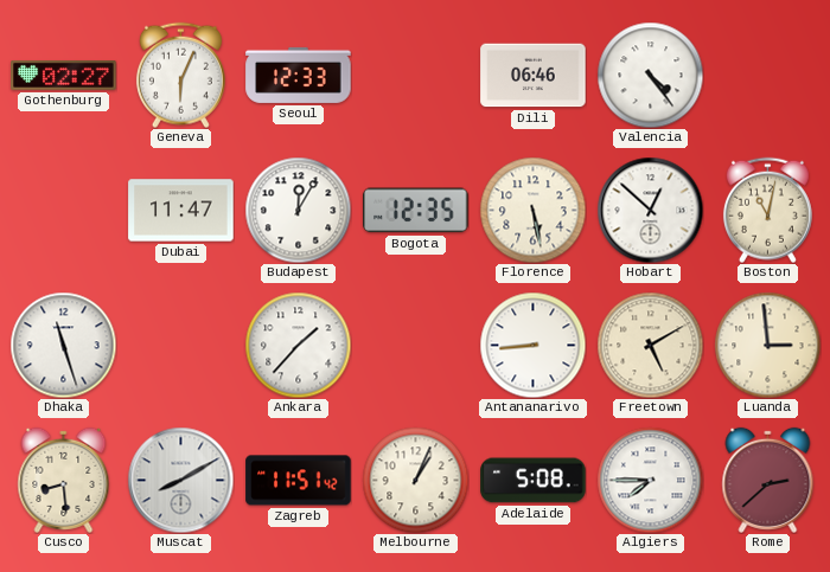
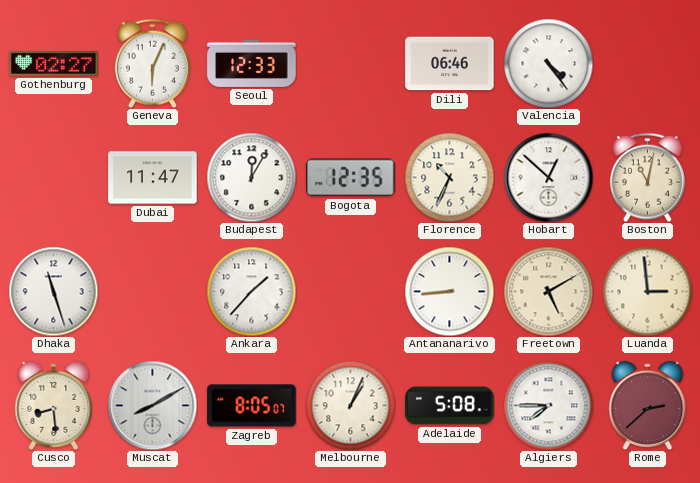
Florence: 5:28 -> 10:34 (449, 177)
Zagreb: 11:51 -> 8:05 (252, 406)
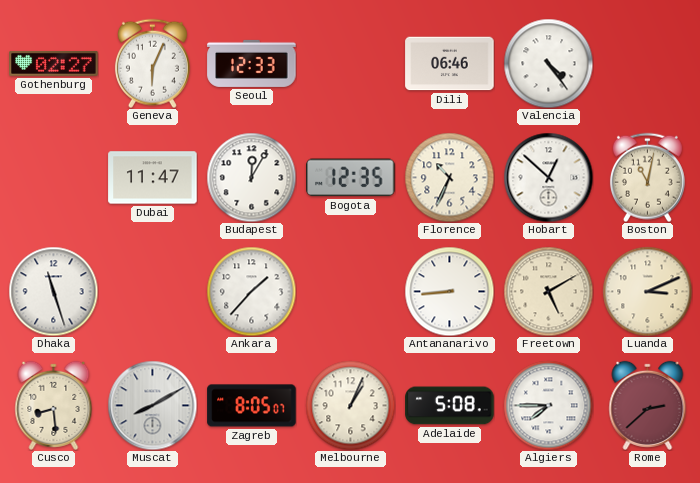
Luanda: 2:59 -> 3:11 (647, 291)
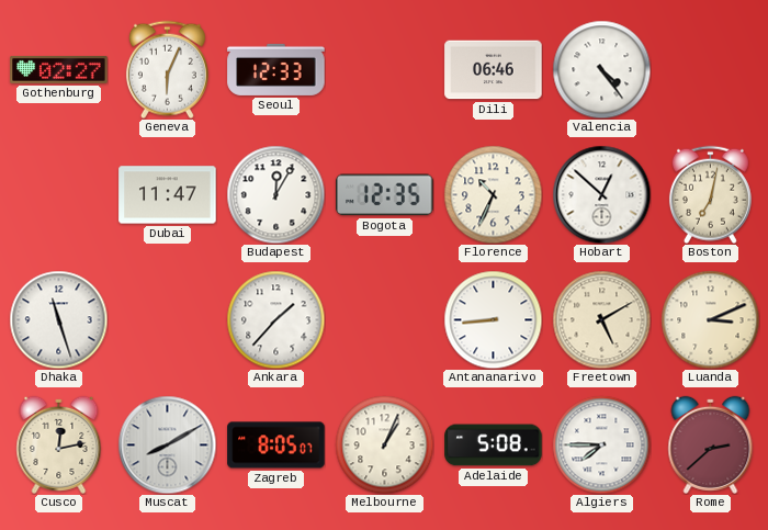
Boston: 11:02 -> 7:02 (710, 194)
Cusco: 8:29 -> 12:13 (59, 444)
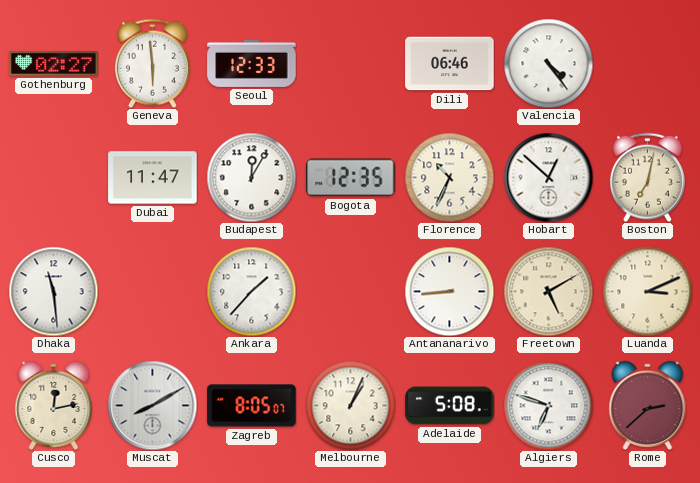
Geneva: 6:04 -> 5:59 (152, 63)
Dhaka: 11:27 -> 11:29 (53, 291)
Algiers: 7:45 -> 6:48 (548, 405)
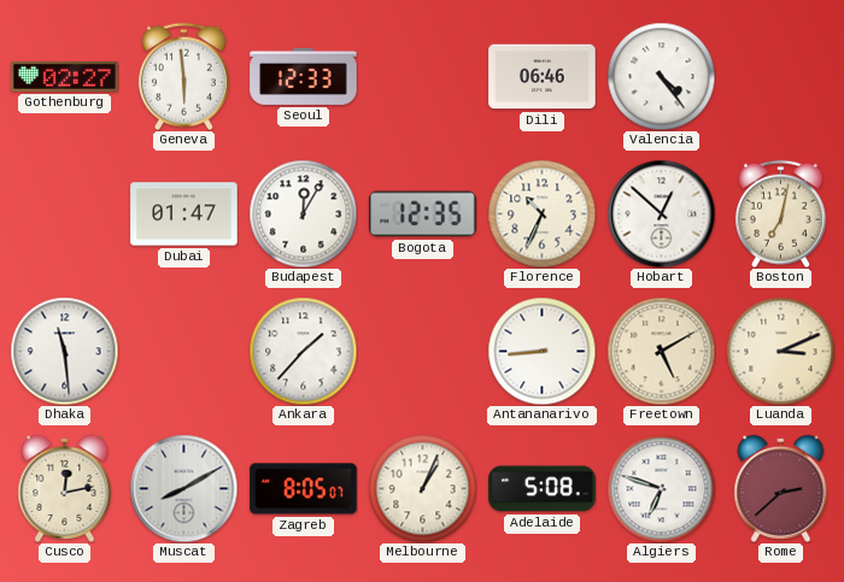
Dubai: 11:47 -> 01:47 (184, 214)
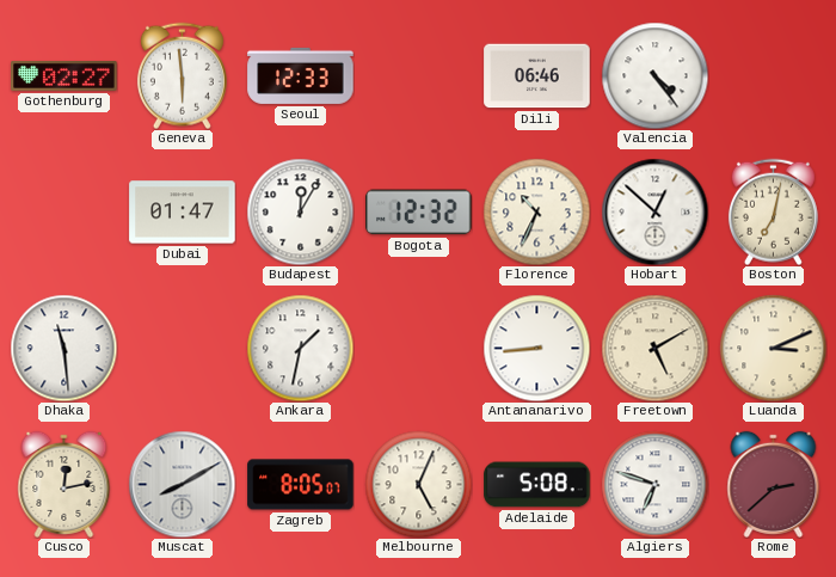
Bogota: 12:35 -> 12:32 (419, 213)
Ankara: 1:37 -> 1:32 (300, 348)
Melbourne: 1:04 -> 5:04 (418, 484)
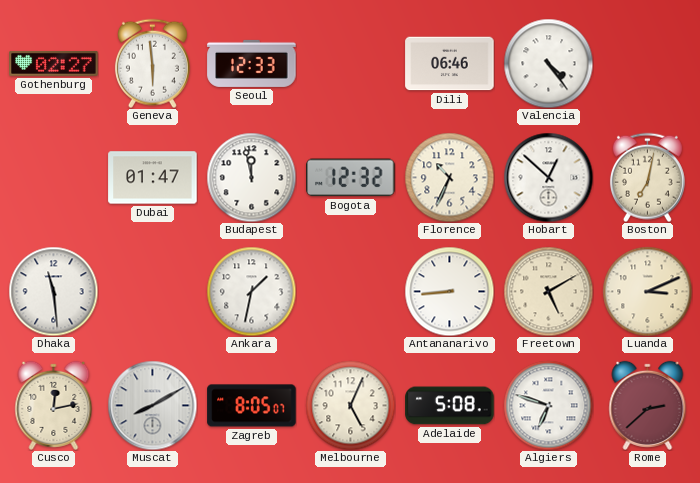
Budapest: 12:05 -> 11:58 (251, 177)
